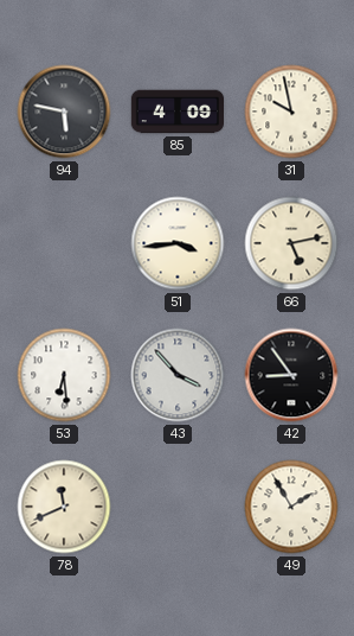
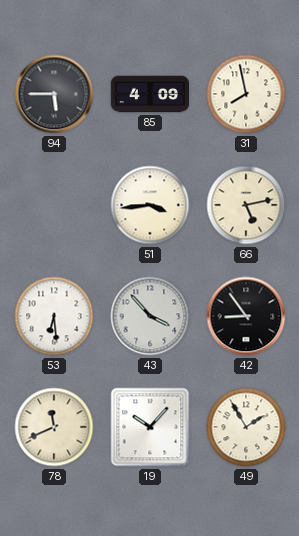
94: 5:47 -> 5:45 (54, 94)
31: 9:58 -> 7:58 (246, 94)
19: none -> 10:07 (150, 427)
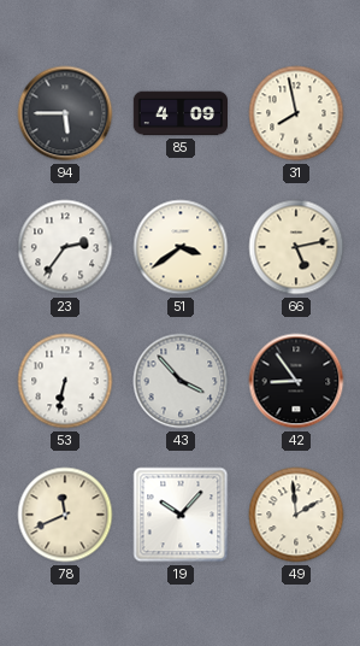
23: none -> 2:36 (65, 247)
51: 3:44 -> 3:39 (181, 247)
53: 6:29 -> 6:32 (65, 381)
49: 1:55 -> 1:59 (296, 515)
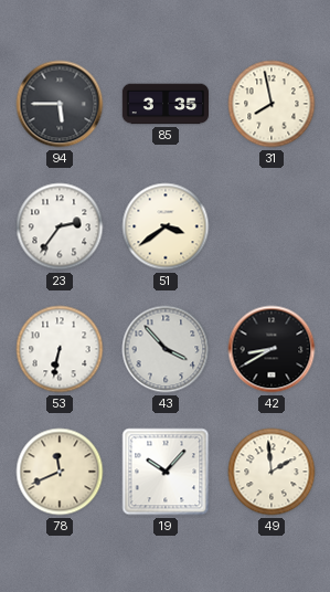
85: 4:09 -> 3:35 (164, 104)
66: 5:13 -> none (296, 247)
42: 8:54 -> 8:40 (272, 349)
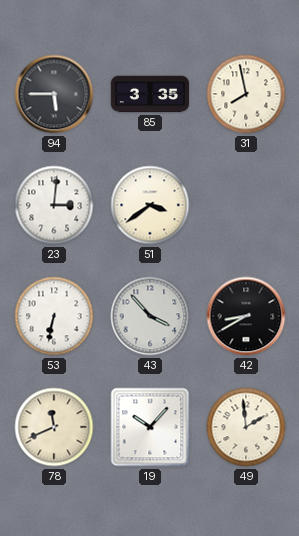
23: 2:36 -> 3:01 (54, 205)
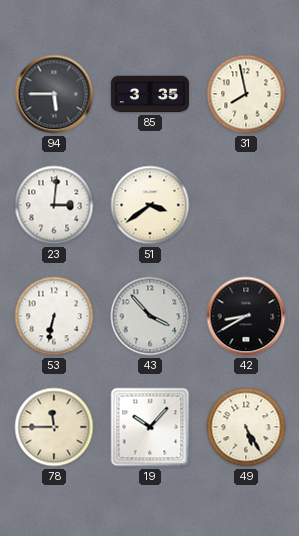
78: 11:41 -> 11:45 (54, 427)
49: 1:59 -> 5:25 (246, 427)
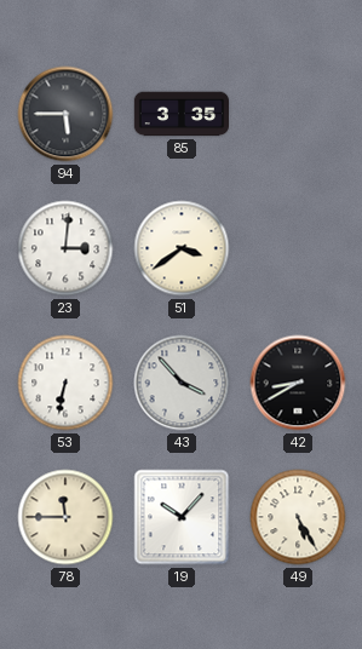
31: 7:58 -> none (246, 94)
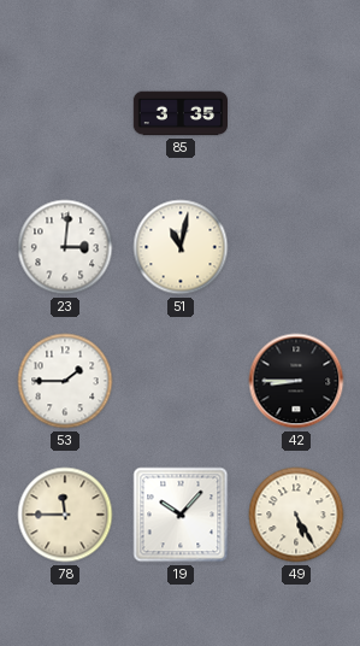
94: 5:45 -> none (65, 114)
51: 3:39 -> 11:02 (181, 247)
53: 6:32 -> 1:45 (65, 381)
43: 3:53 -> none (182, 383)
42: 8:40 -> 8:45 (296, 381)
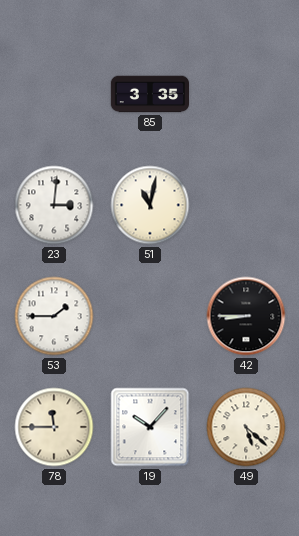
49: 5:25 -> 5:22 (246, 427)
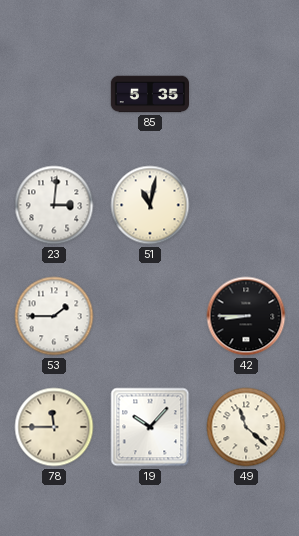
85: 3:35 -> 5:35 (149, 94)
49: 5:22 -> 11:22 (246, 427)
